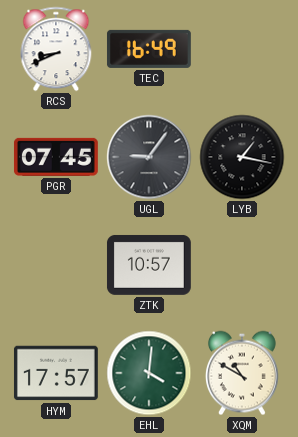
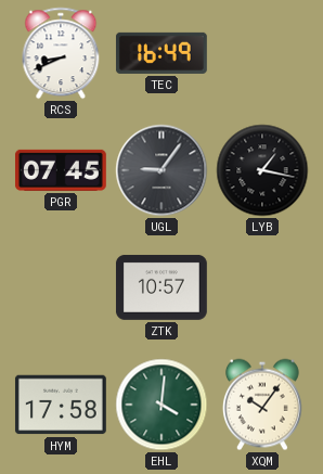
HYM: 17:57 -> 17:58 (61, 405)
XQM: 10:50 -> 10:06 (262, 405)
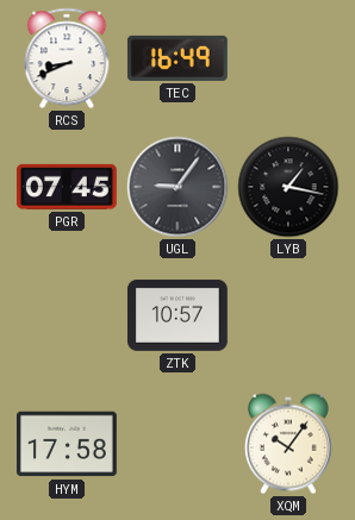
EHL: 4:01 -> none (161, 405)
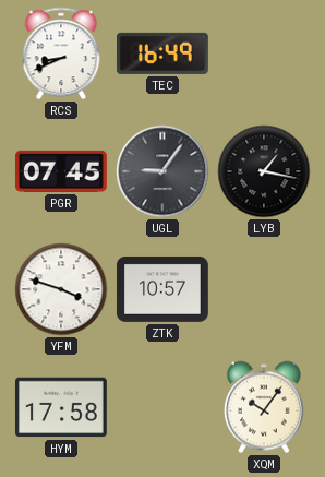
YFM: none -> 3:48 (61, 289)
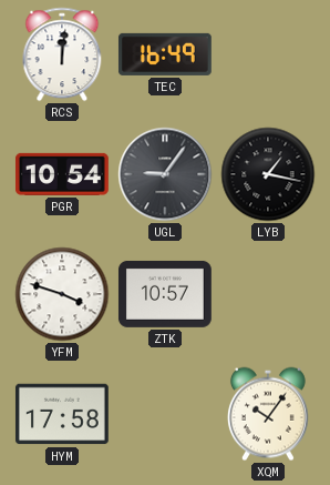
RCS: 8:41 -> 12:01 (62, 54)
PGR: 07:45 -> 10:54 (62, 174)
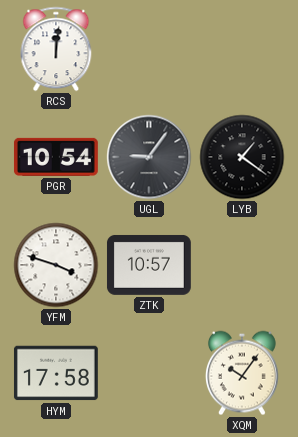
TEC: 16:49 -> none (165, 54)
LYB: 1:17 -> 1:21 (242, 157)
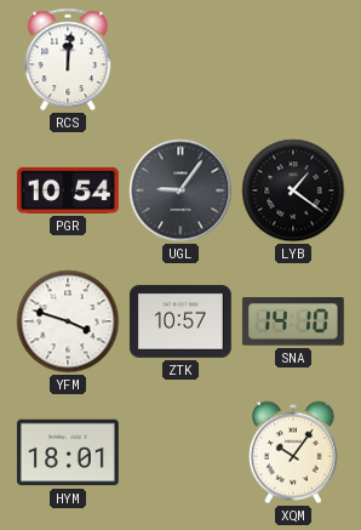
SNA: none -> 14:10 (293, 323)
HYM: 17:58 -> 18:01 (68, 452)
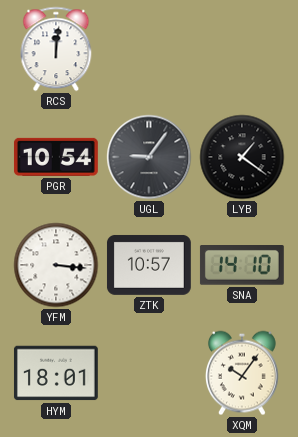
YFM: 3:48 -> 3:16 (56, 265)
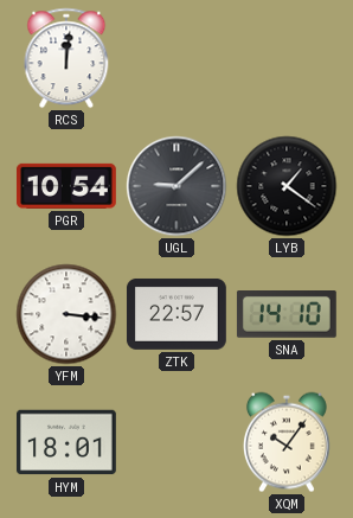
UGL: 9:06 -> 9:08 (176, 186)
ZTK: 10:57 -> 22:57 (176, 314)
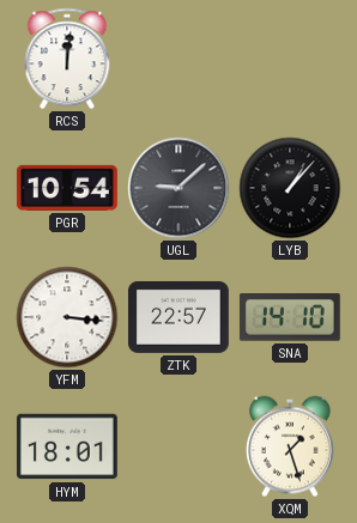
LYB: 1:21 -> 1:07 (290, 188)
XQM: 10:06 -> 1:27 (290, 446)
